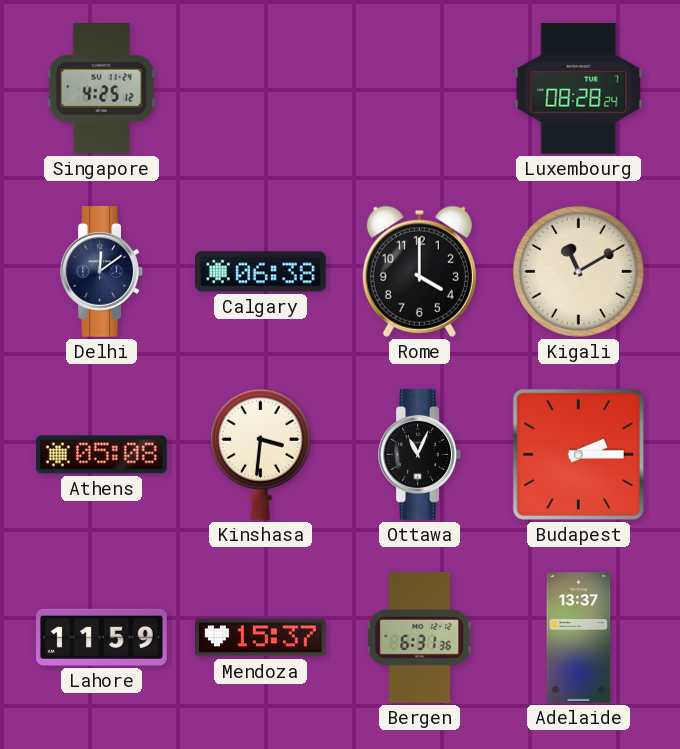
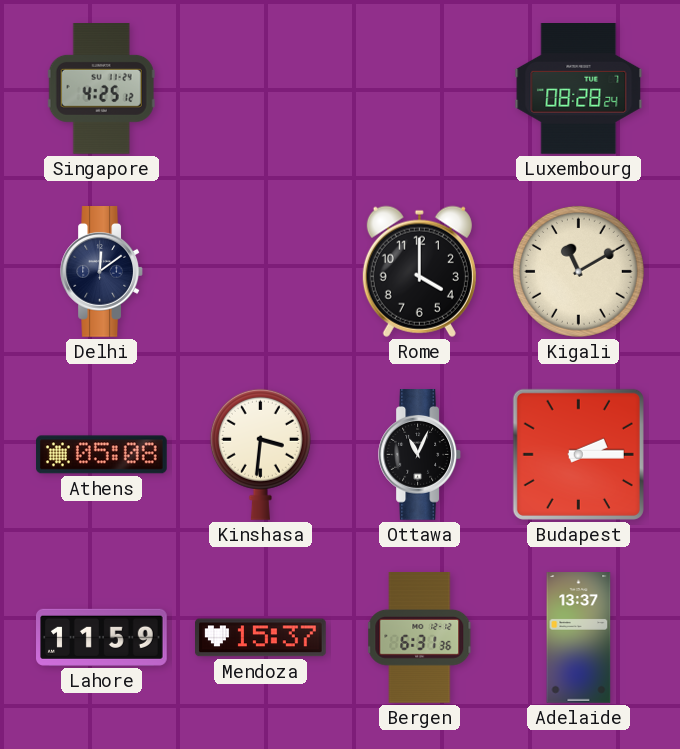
Calgary: 06:38 -> none (261, 272)
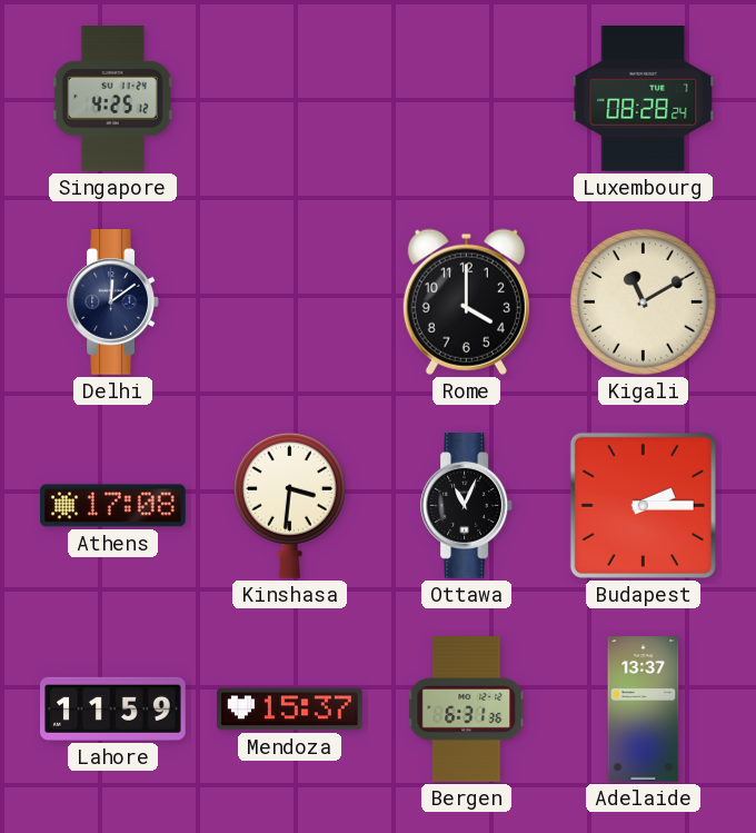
Athens: 05:08 -> 17:08 (113, 506)
